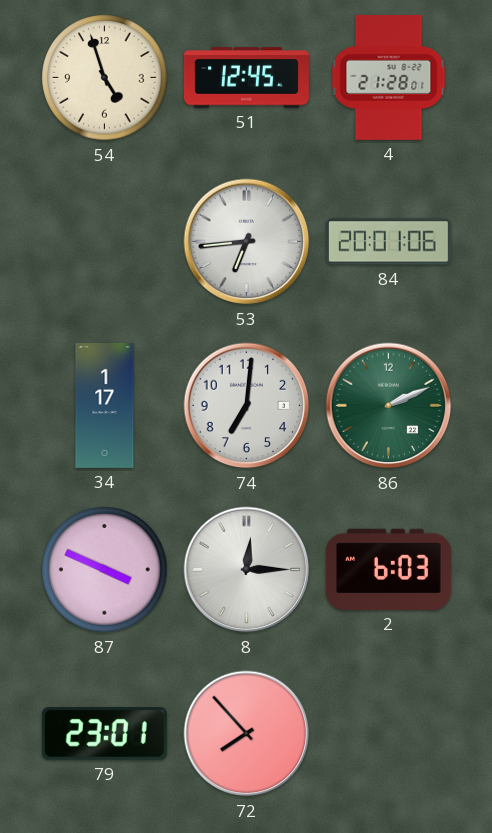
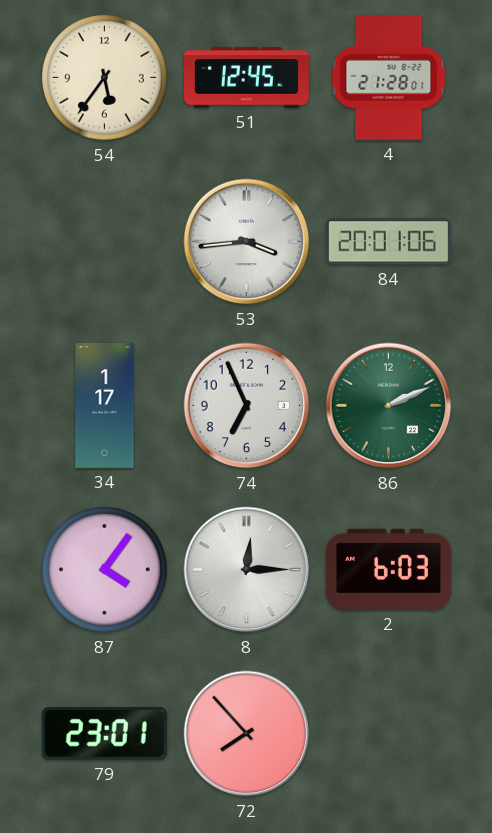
54: 4:57 -> 5:36 (105, 78)
53: 6:44 -> 3:44 (247, 242)
74: 7:01 -> 6:56 (247, 406)
87: 3:49 -> 4:06 (105, 570)
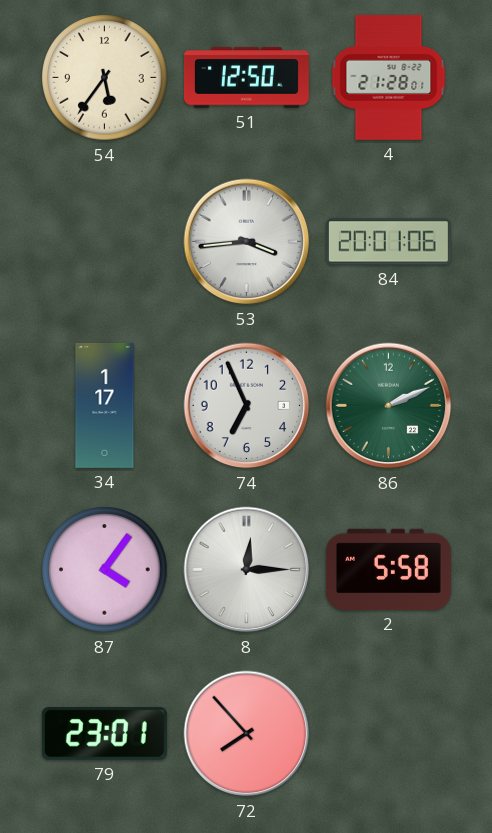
51: 12:45 -> 12:50 (246, 78)
2: 6:03 -> 5:58 (388, 569)
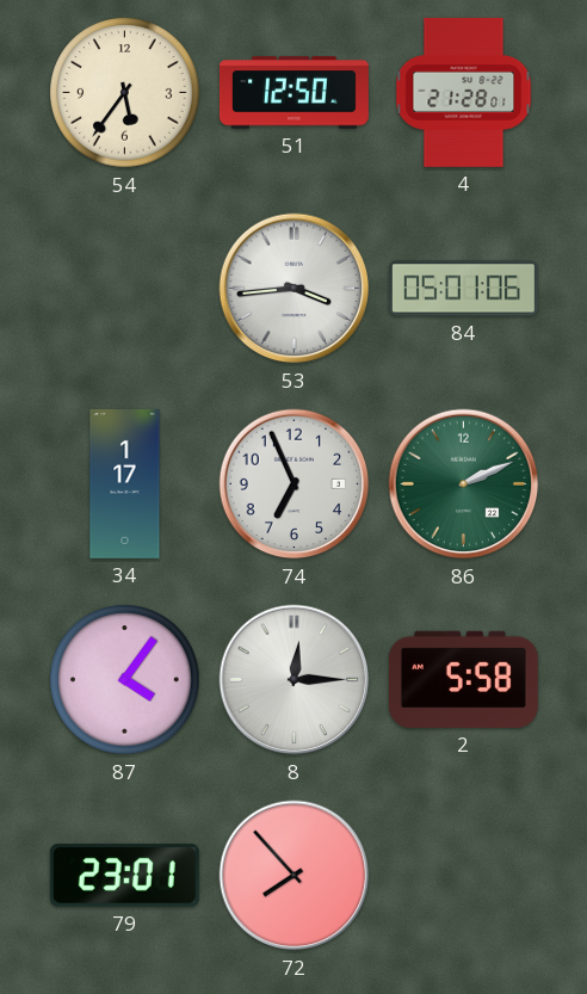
84: 20:01 -> 05:01 (463, 289)
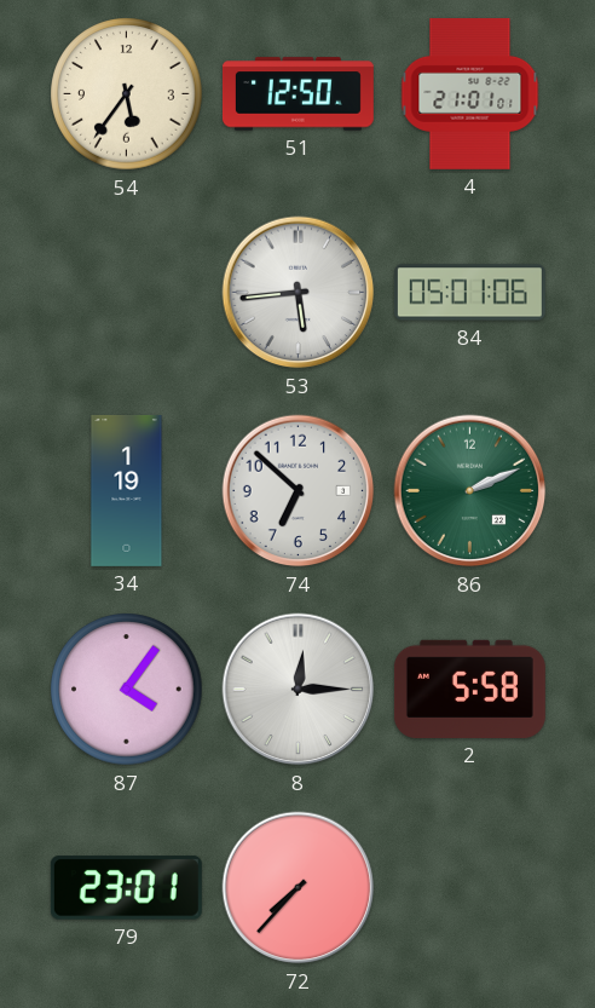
4: 21:28 -> 21:01 (470, 93)
53: 3:44 -> 5:44 (299, 293)
34: 1:17 -> 1:19 (127, 490)
74: 6:56 -> 6:52 (299, 491)
72: 7:53 -> 7:37 (299, 888)
